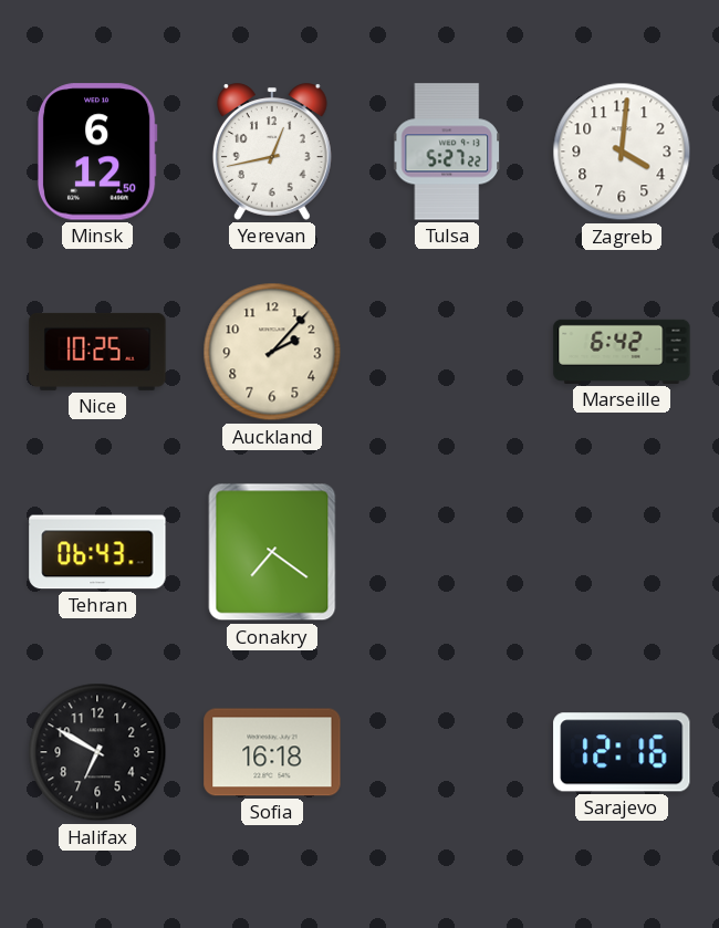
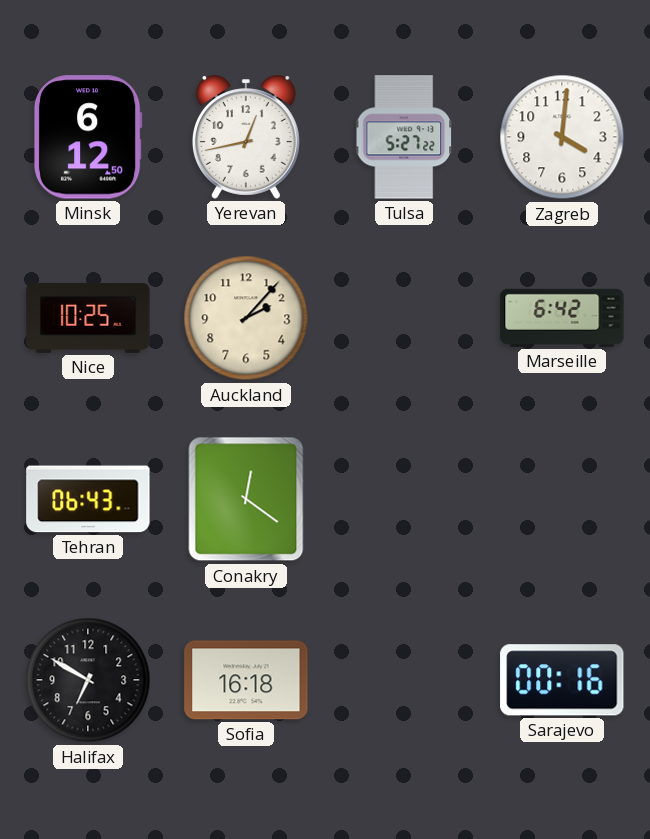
Conakry: 7:21 -> 12:21 (246, 499)
Sarajevo: 12:16 -> 00:16 (562, 680)
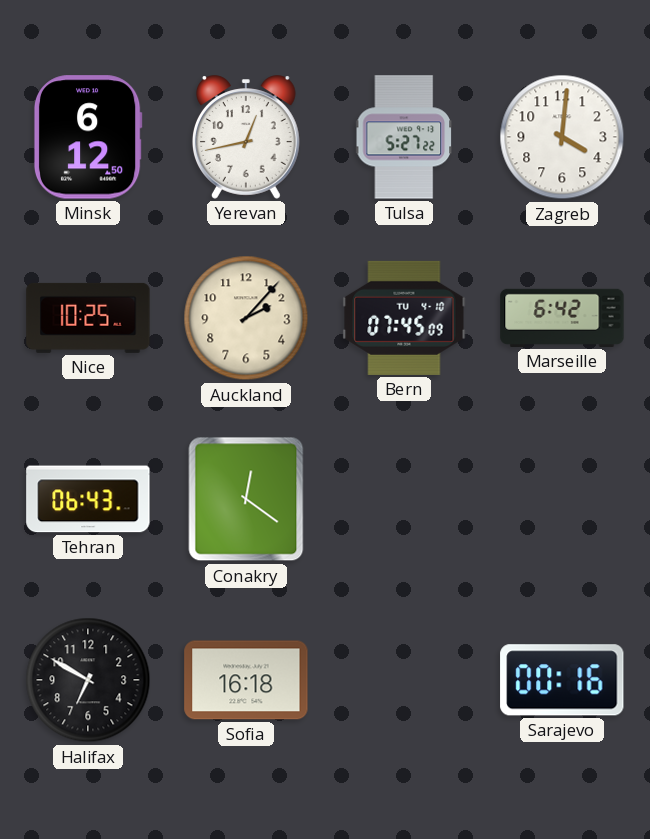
Bern: none -> 07:45 (404, 318)
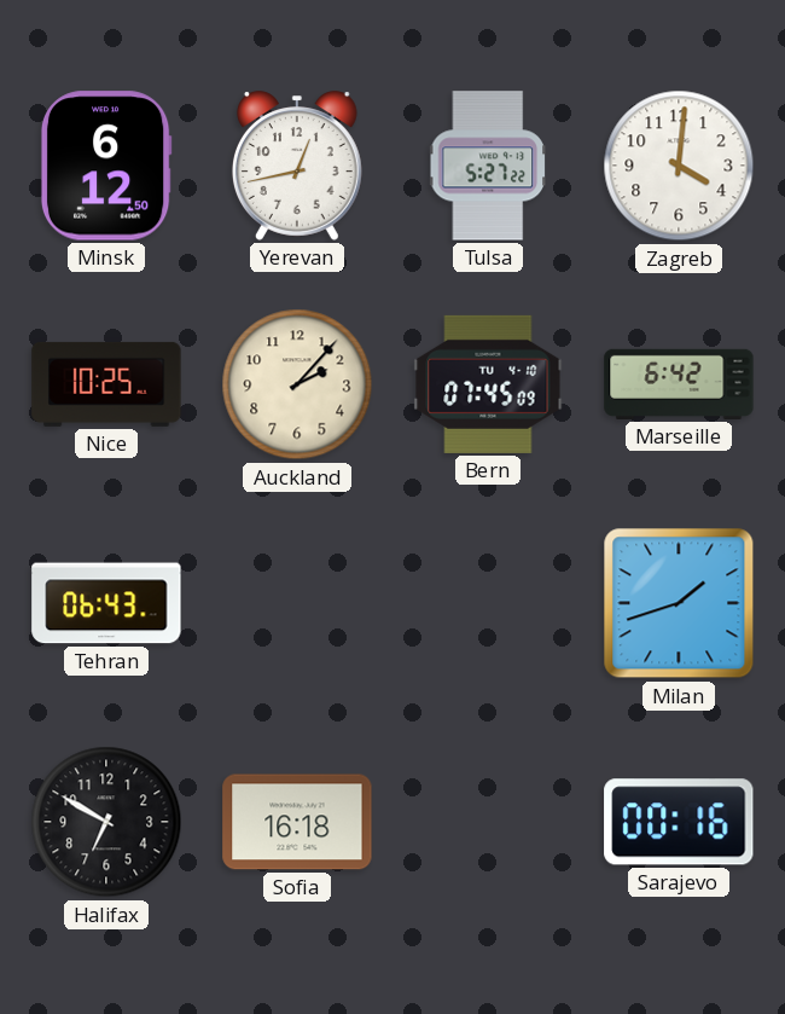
Conakry: 12:21 -> none (246, 499)
Milan: none -> 1:42 (679, 603)
